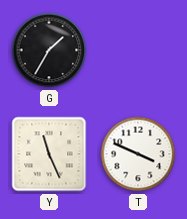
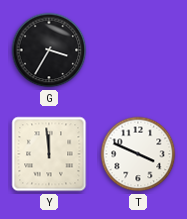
G: 1:35 -> 3:35 (49, 50)
Y: 11:26 -> 11:59 (49, 154)
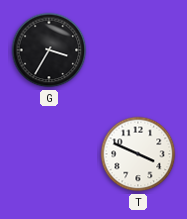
Y: 11:59 -> none (49, 154)
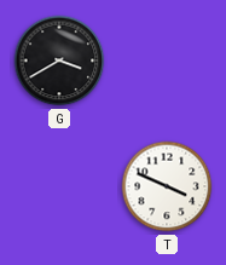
G: 3:35 -> 3:40 (59, 61)
